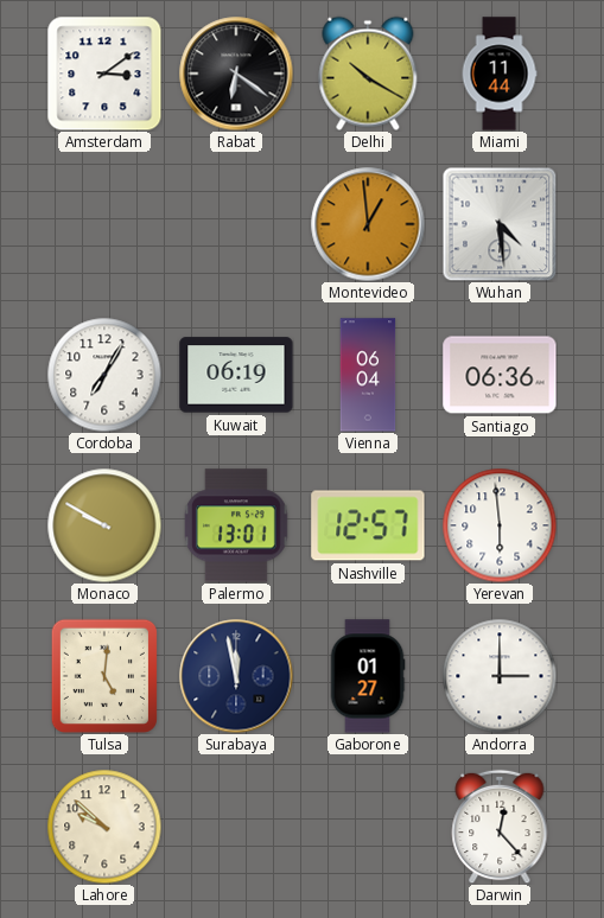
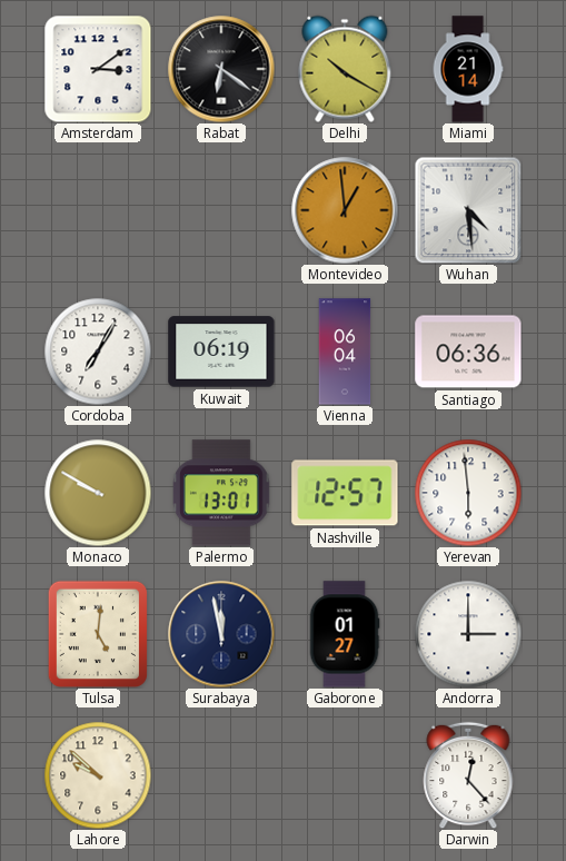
Miami: 11:44 -> 21:14 (468, 69)
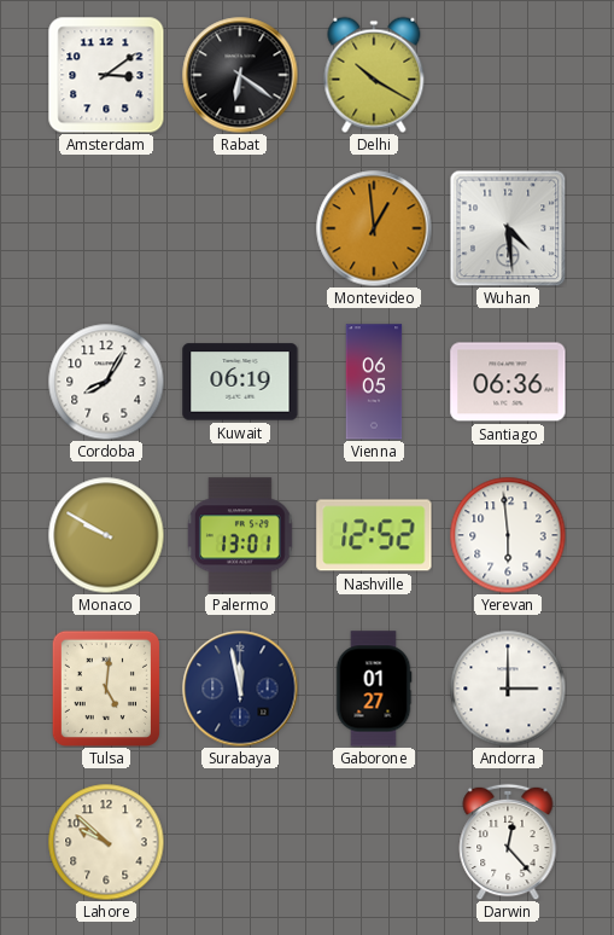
Miami: 21:14 -> none (468, 69)
Cordoba: 7:05 -> 8:05 (106, 382)
Vienna: 06:04 -> 06:05 (374, 382)
Nashville: 12:57 -> 12:52 (374, 535)
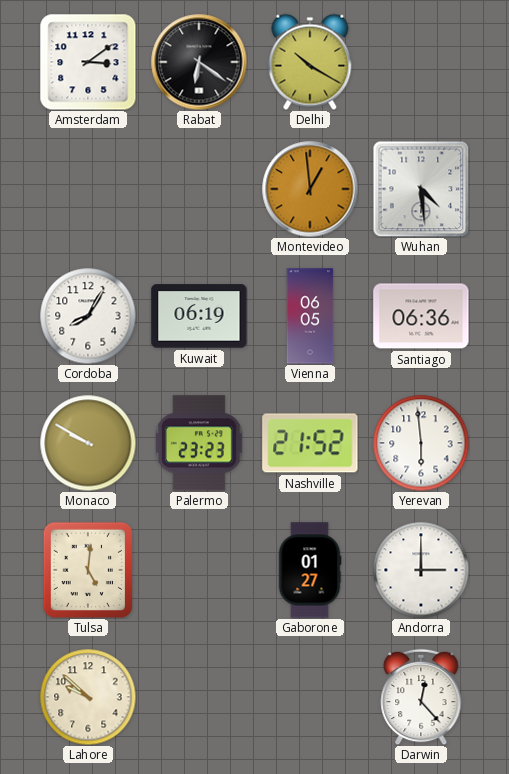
Palermo: 13:01 -> 23:23 (200, 443)
Nashville: 12:52 -> 21:52 (310, 443)
Surabaya: 11:58 -> none (240, 689)
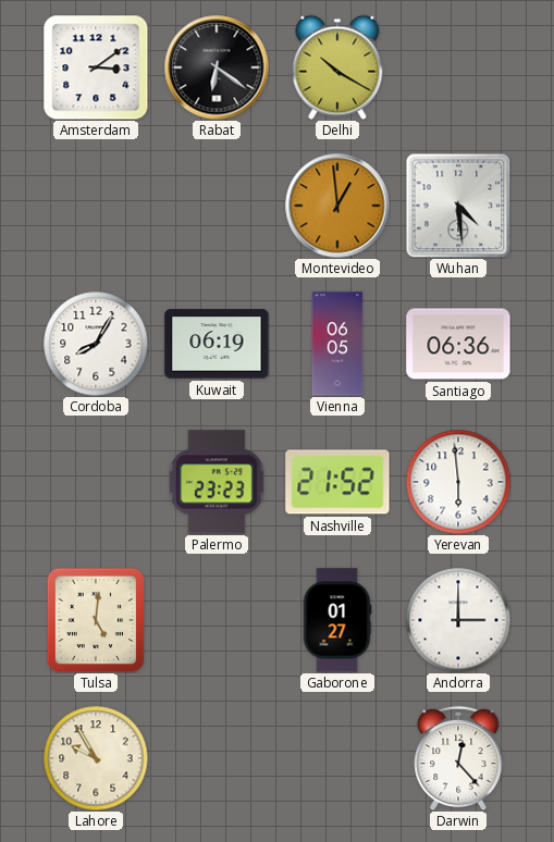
Monaco: 9:50 -> none (88, 443)
Lahore: 9:52 -> 9:55 (96, 758)
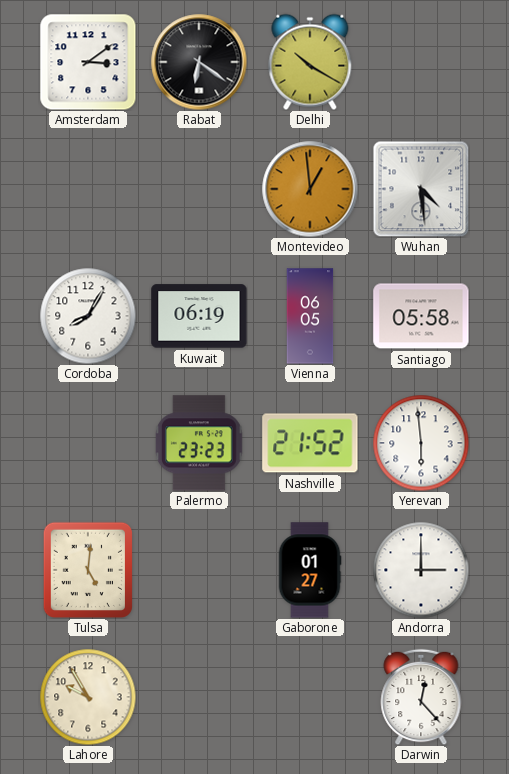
Santiago: 06:36 -> 05:58 (421, 316)
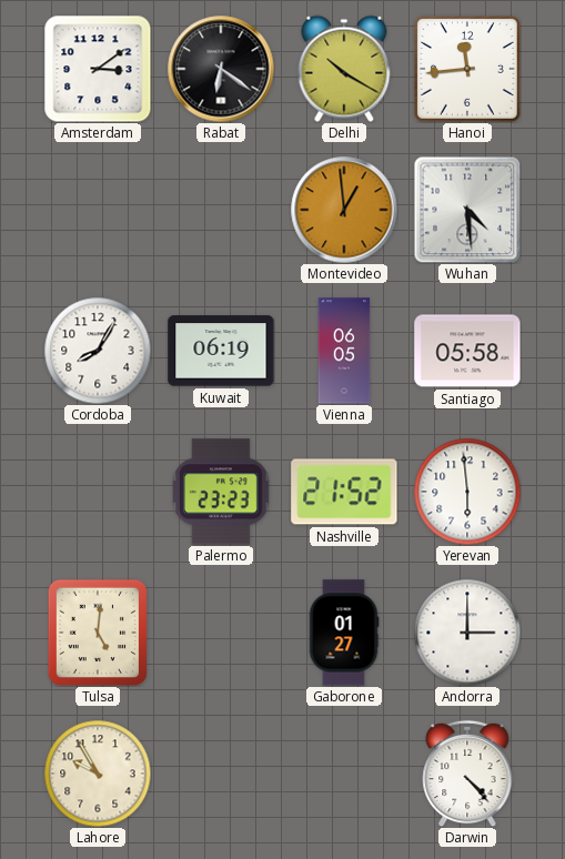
Hanoi: none -> 11:44 (467, 69)
Darwin: 12:23 -> 4:23 (467, 774)
